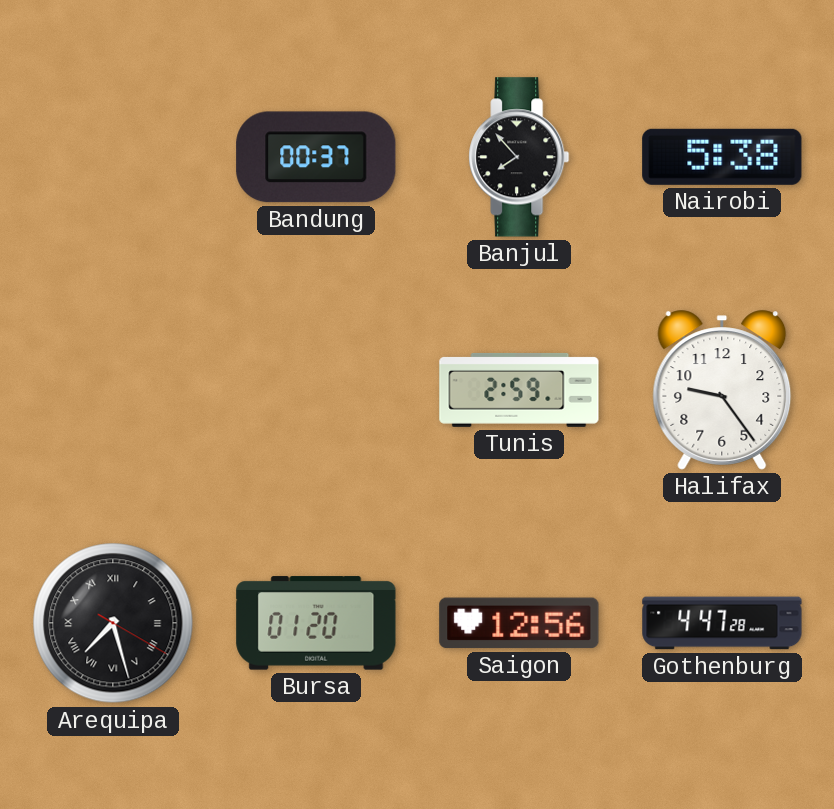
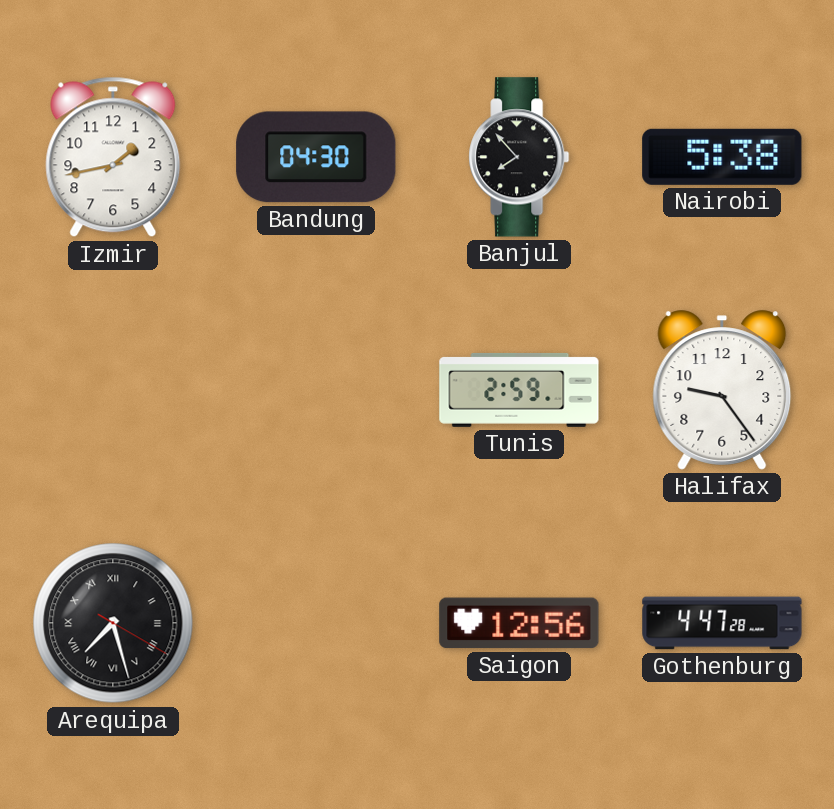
Izmir: none -> 1:43 (113, 157)
Bandung: 00:37 -> 04:30 (316, 157)
Bursa: 01:20 -> none (316, 623)
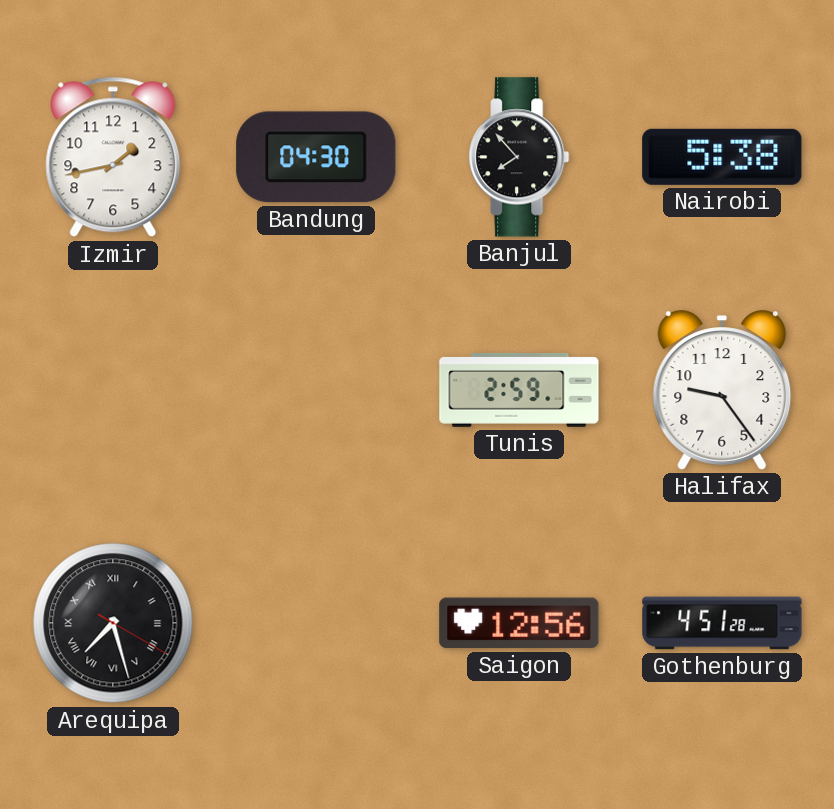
Gothenburg: 4:47 -> 4:51 (722, 623)
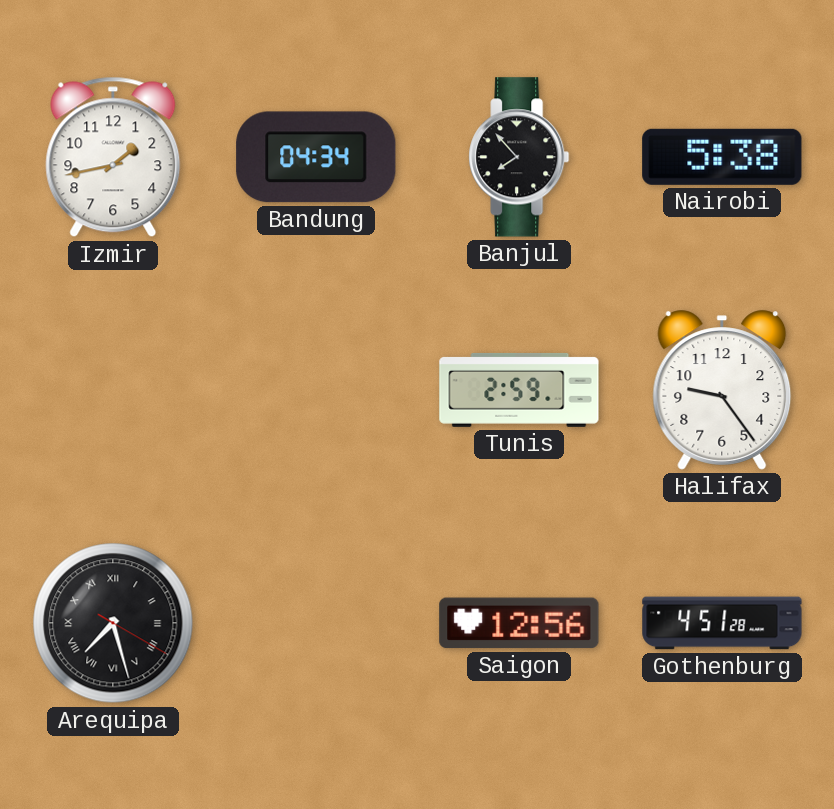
Bandung: 04:30 -> 04:34 (316, 157)
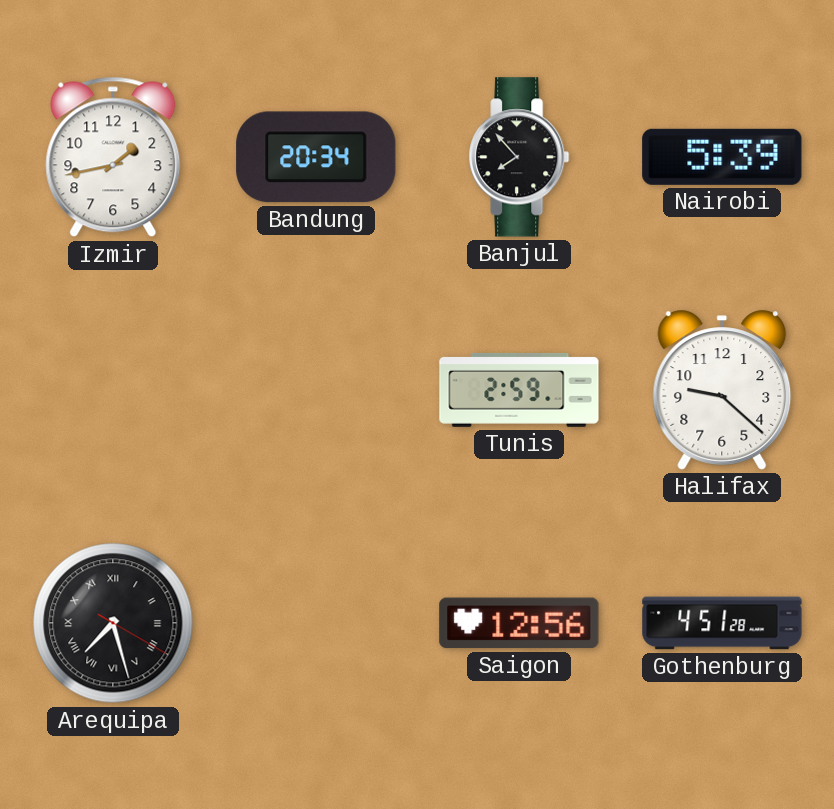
Bandung: 04:34 -> 20:34 (316, 157)
Nairobi: 5:38 -> 5:39 (722, 157)
Halifax: 9:24 -> 9:22 (722, 390)
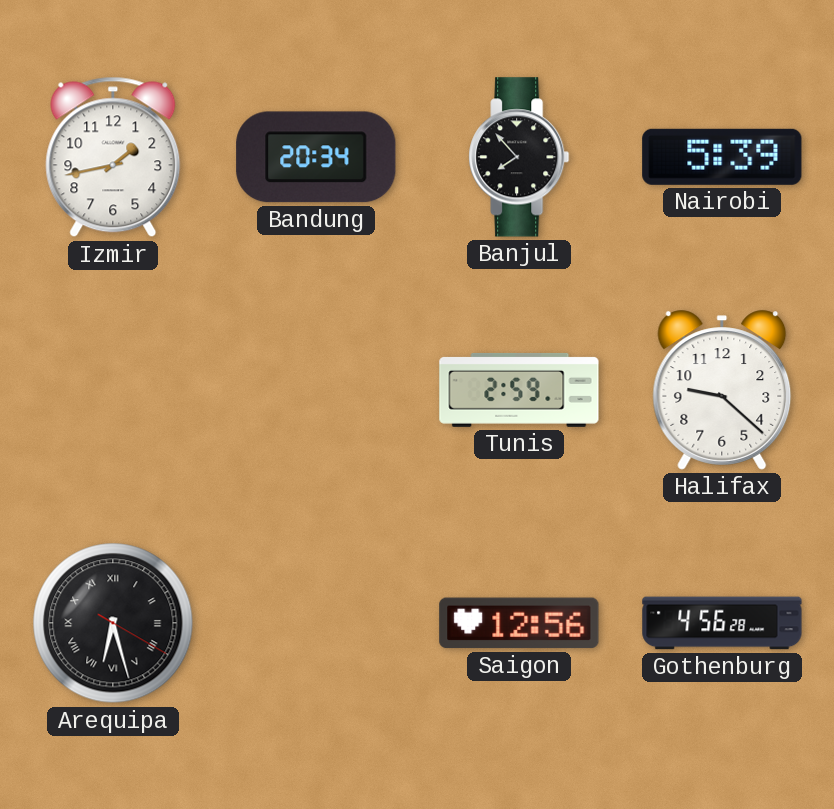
Arequipa: 7:27 -> 6:27 (113, 623)
Gothenburg: 4:51 -> 4:56 (722, 623)
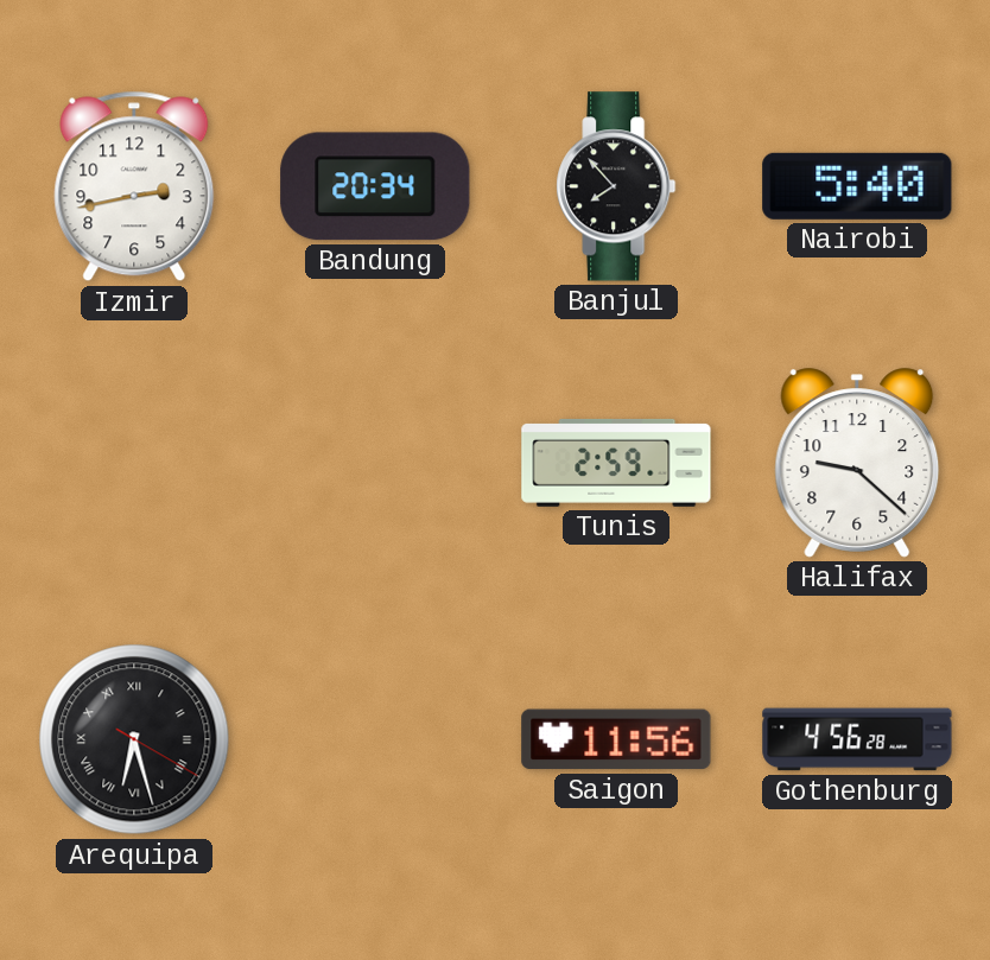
Izmir: 1:43 -> 2:43 (134, 186)
Nairobi: 5:39 -> 5:40 (857, 186)
Saigon: 12:56 -> 11:56 (616, 739)
